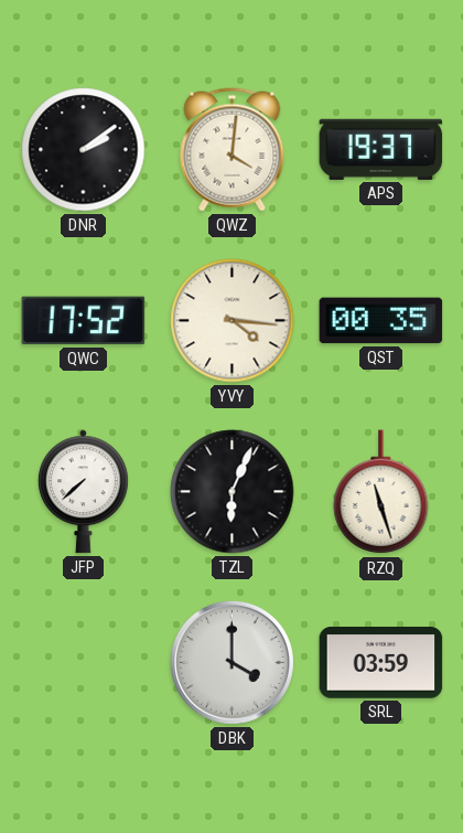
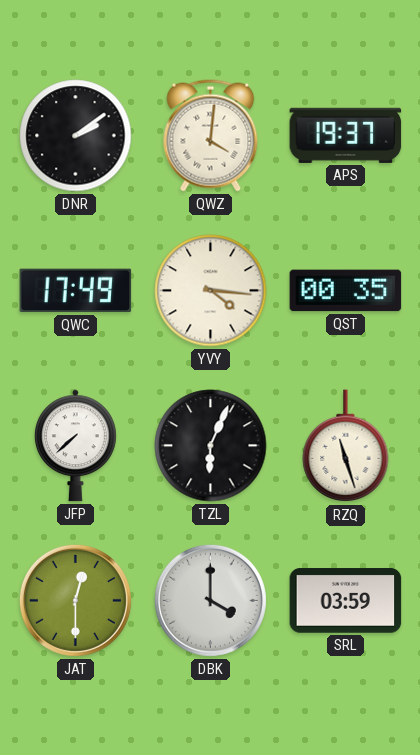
QWC: 17:52 -> 17:49 (76, 291)
JAT: none -> 12:30 (75, 600)
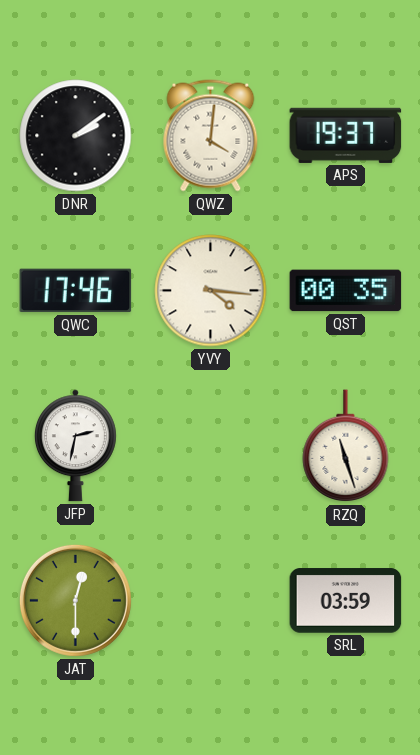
QWC: 17:49 -> 17:46 (76, 291)
JFP: 7:38 -> 2:32 (75, 446)
TZL: 6:04 -> none (211, 446)
DBK: 4:00 -> none (210, 600)
